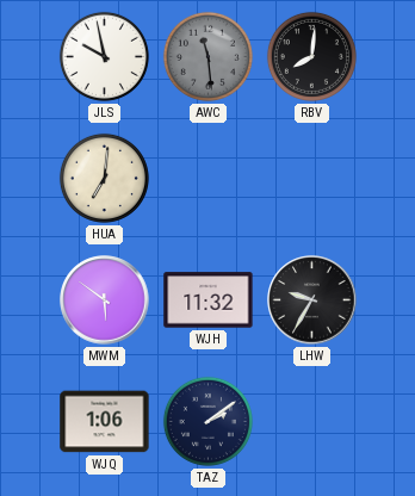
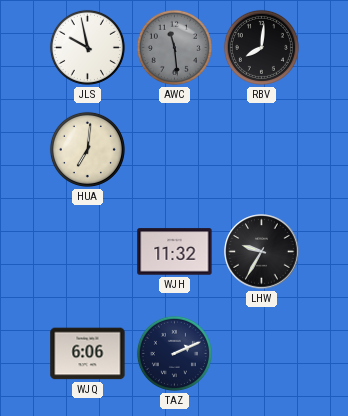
MWM: 5:51 -> none (105, 300)
WJQ: 1:06 -> 6:06 (88, 354)
TAZ: 2:09 -> 2:11 (174, 353)
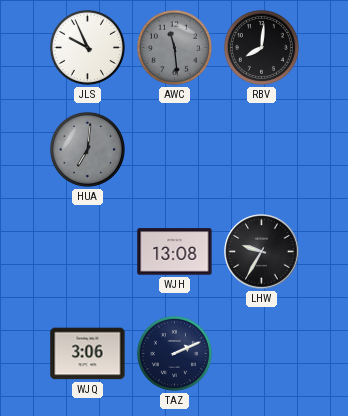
JLS: 9:58 -> 9:56 (87, 47)
HUA dial: cream -> grey (87, 149)
WJH: 11:32 -> 13:08 (175, 252)
WJQ: 6:06 -> 3:06 (88, 354)
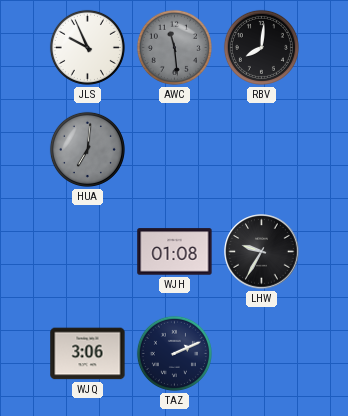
WJH: 13:08 -> 01:08 (175, 252)
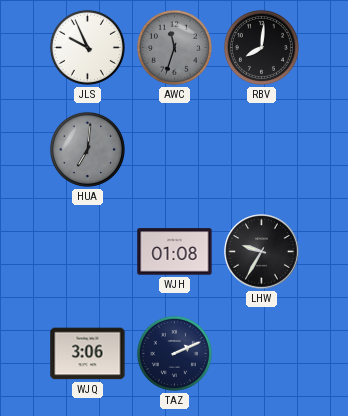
AWC: 11:29 -> 11:33 (174, 47)
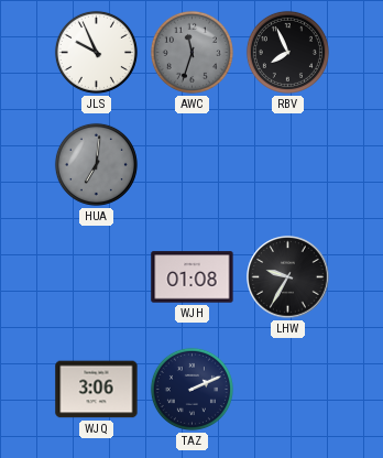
RBV: 8:01 -> 7:56 (287, 52)
